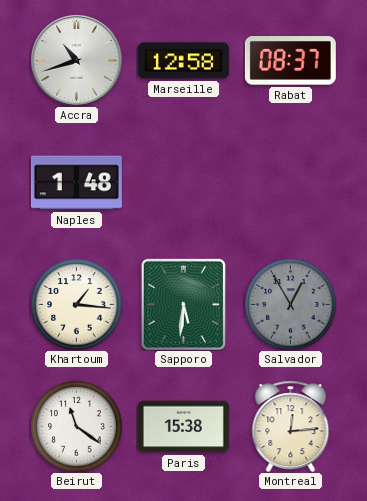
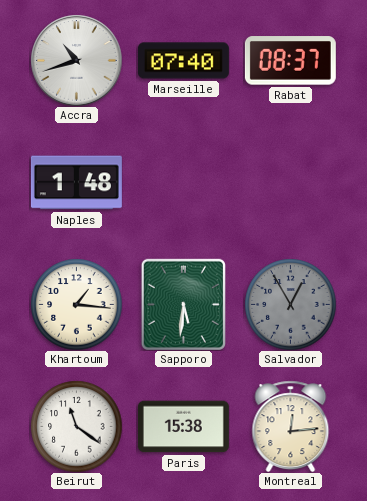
Marseille: 12:58 -> 07:40 (183, 61)
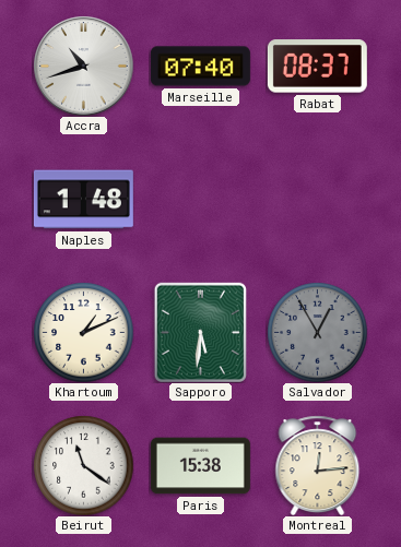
Khartoum: 1:16 -> 1:11 (83, 332)
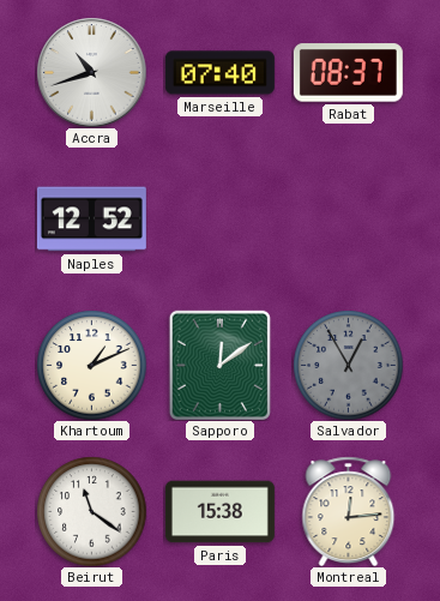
Naples: 1:48 -> 12:52 (91, 220)
Sapporo: 5:31 -> 12:09 (219, 365)
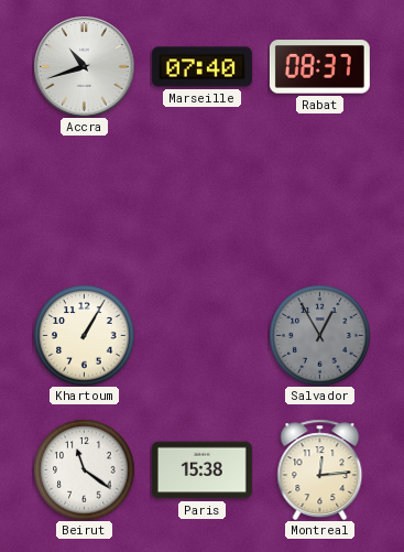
Naples: 12:52 -> none (91, 220)
Khartoum: 1:11 -> 1:05 (84, 335)
Sapporo: 12:09 -> none (219, 365)
